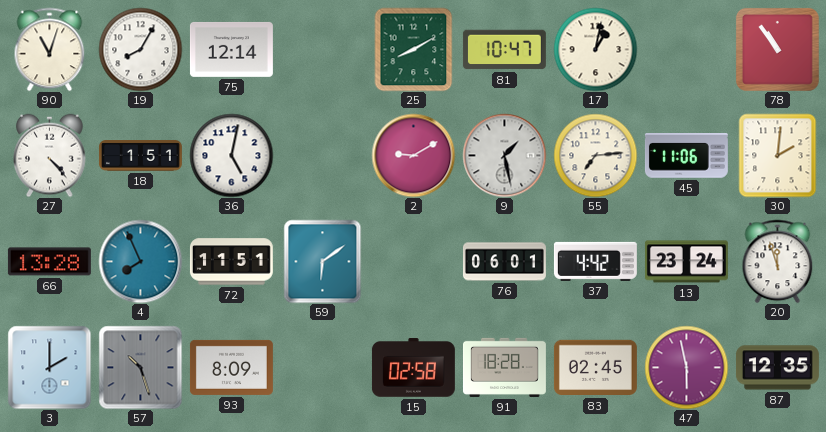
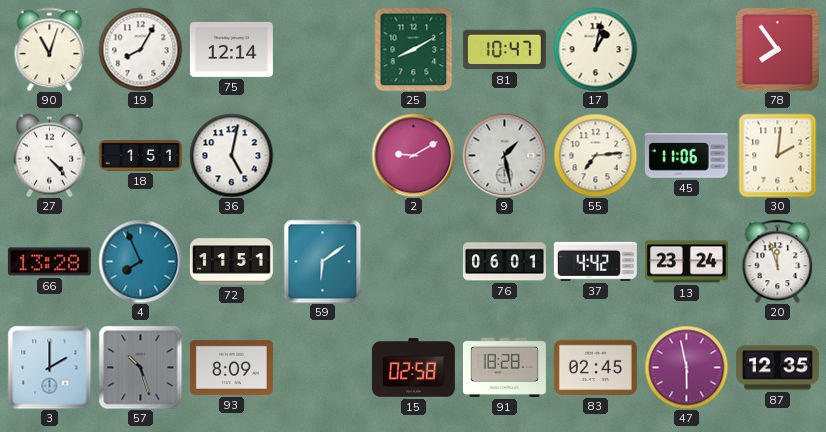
78: 10:54 -> 7:54 (777, 49)
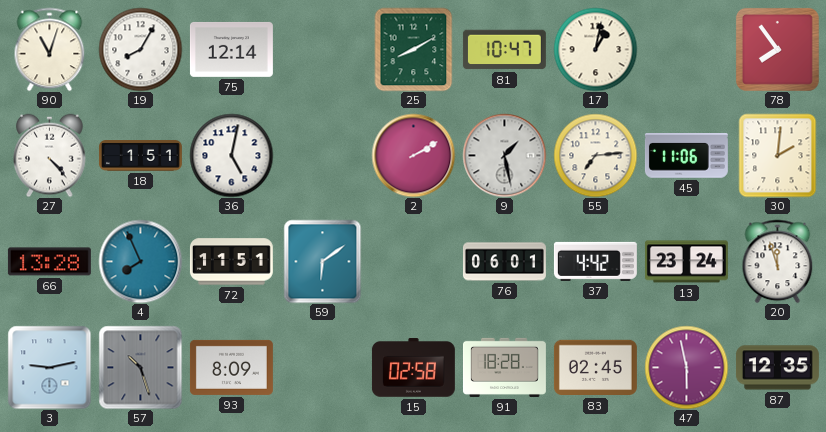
2: 9:10 -> 2:10 (413, 155)
3: 2:00 -> 9:13 (49, 367)
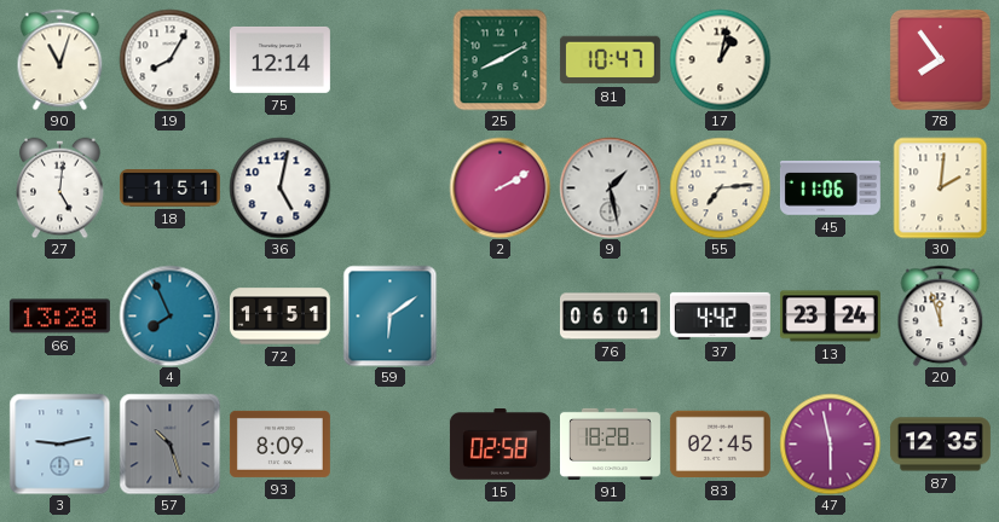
27: 4:23 -> 5:01 (60, 187)
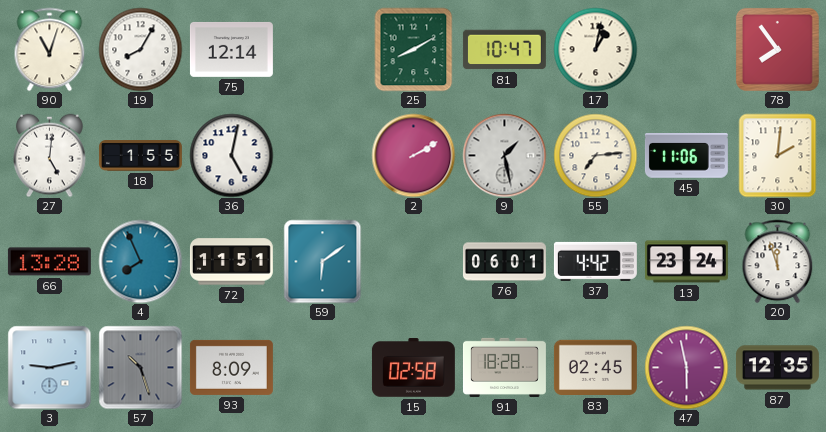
18: 1:51 -> 1:55 (140, 156)
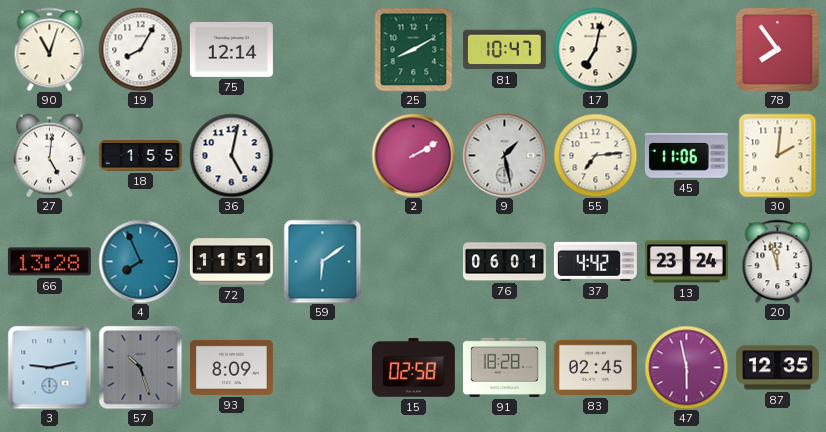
17: 1:02 -> 7:02 (595, 49)
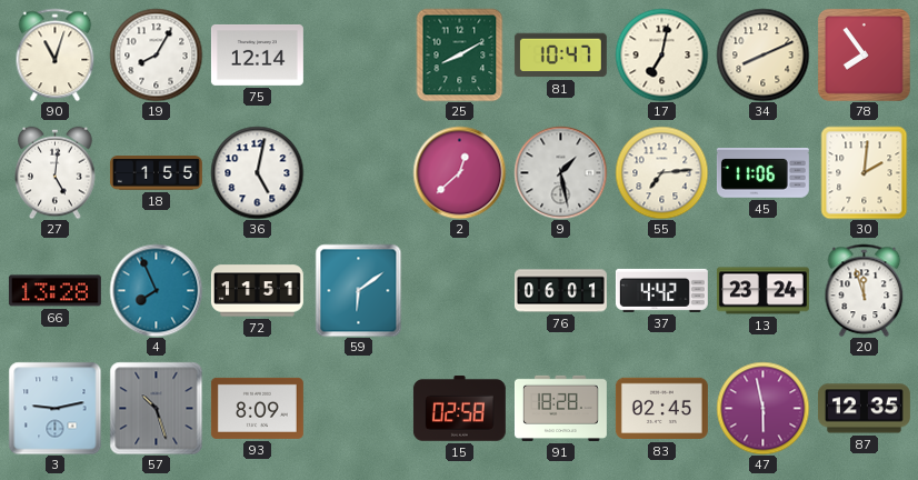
34: none -> 8:11 (762, 54)
2: 2:10 -> 12:38 (459, 172)
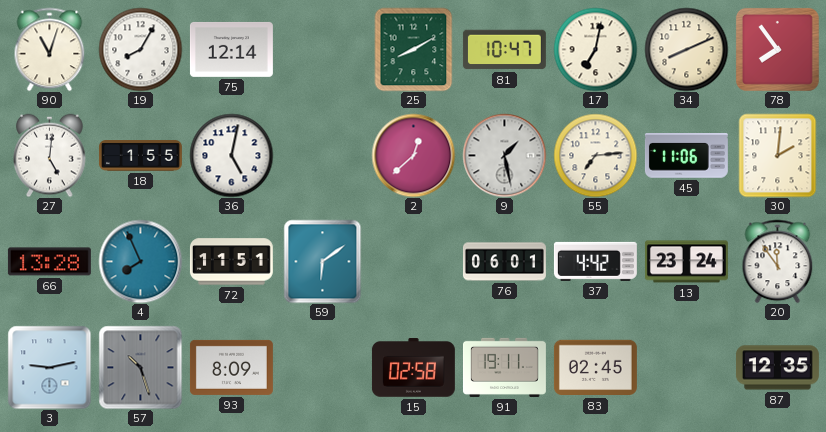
20: 11:57 -> 11:54 (778, 261)
91: 18:28 -> 19:11 (504, 367)
47: 5:58 -> none (762, 408)
